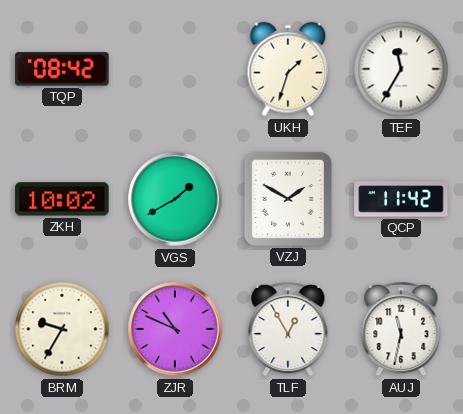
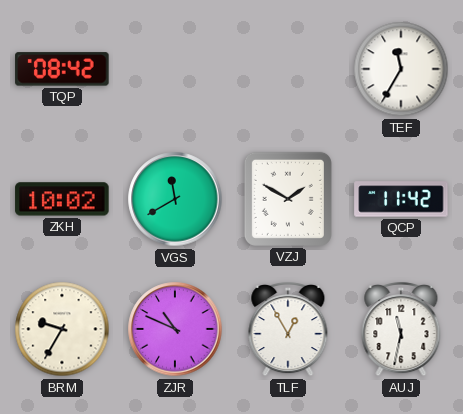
UKH: 1:33 -> none (288, 69)
VGS: 1:40 -> 11:40 (175, 199)
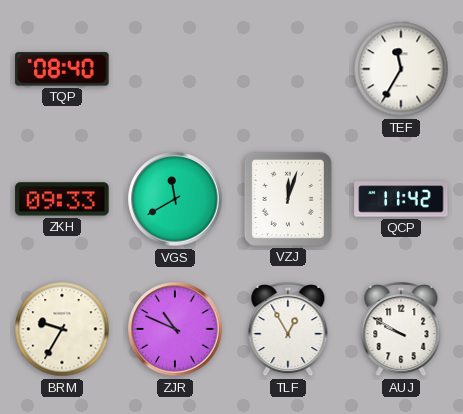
TQP: 08:42 -> 08:40 (62, 69)
ZKH: 10:02 -> 09:33 (62, 199)
VZJ: 1:50 -> 12:03 (288, 199)
AUJ: 11:32 -> 9:50 (401, 329)
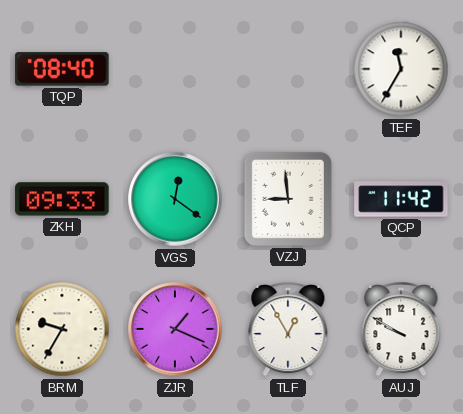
VGS: 11:40 -> 12:21 (175, 199)
VZJ: 12:03 -> 8:59 (288, 199)
ZJR: 10:49 -> 1:19 (175, 329)
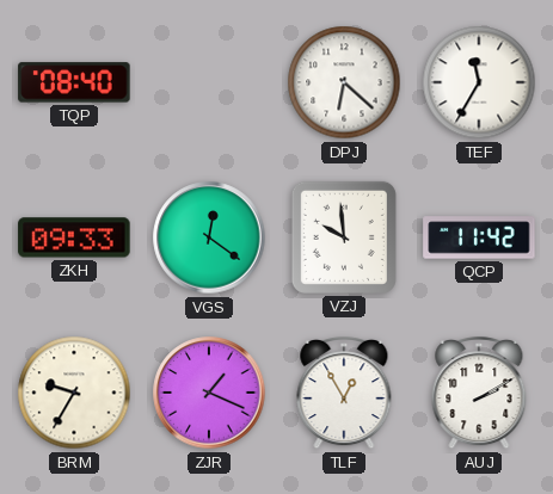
DPJ: none -> 6:22 (344, 82)
VZJ: 8:59 -> 9:59 (344, 237)
AUJ: 9:50 -> 2:10 (479, 393)
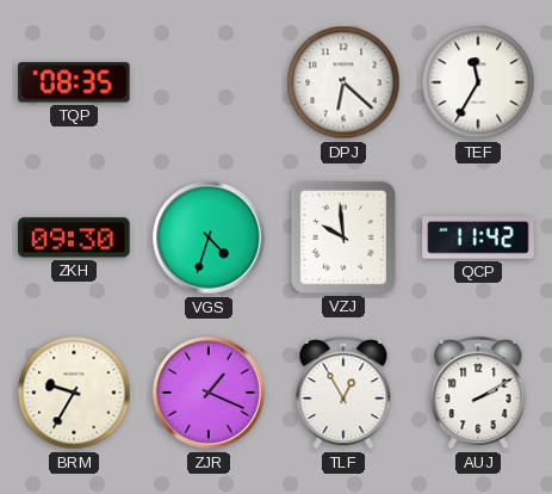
TQP: 08:40 -> 08:35 (74, 82)
ZKH: 09:33 -> 09:30 (74, 237)
VGS: 12:21 -> 4:33 (209, 237)
